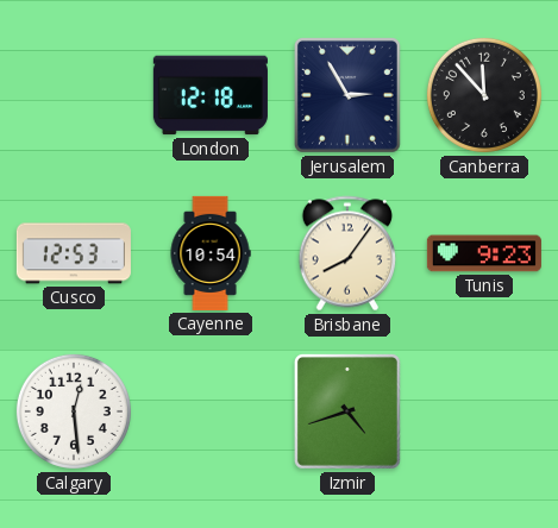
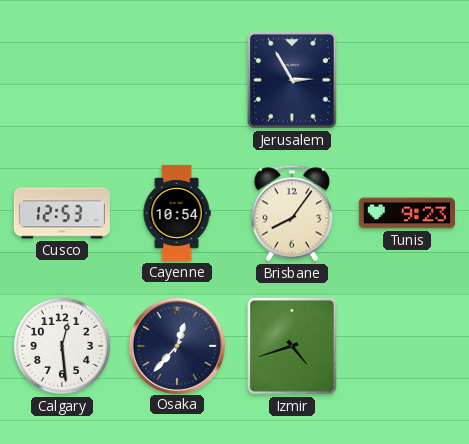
London: 12:18 -> none (211, 95)
Canberra: 11:53 -> none (484, 95)
Osaka: none -> 12:37 (176, 345)
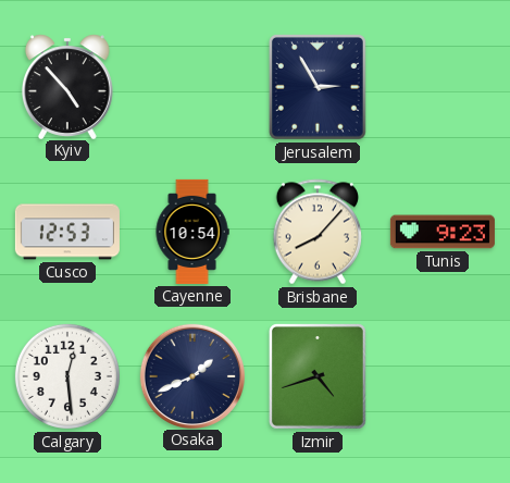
Kyiv: none -> 4:53 (67, 86)
Brisbane: 8:06 -> 8:07 (316, 232)
Osaka: 12:37 -> 1:41 (191, 375)
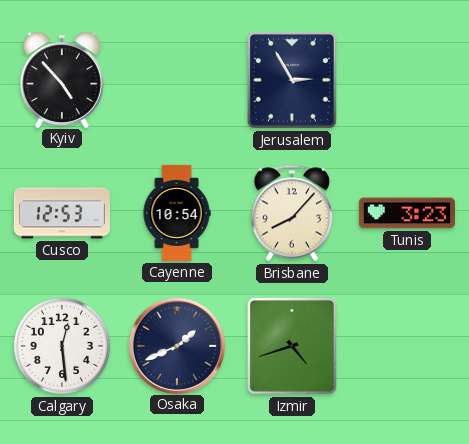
Tunis: 9:23 -> 3:23 (407, 213)
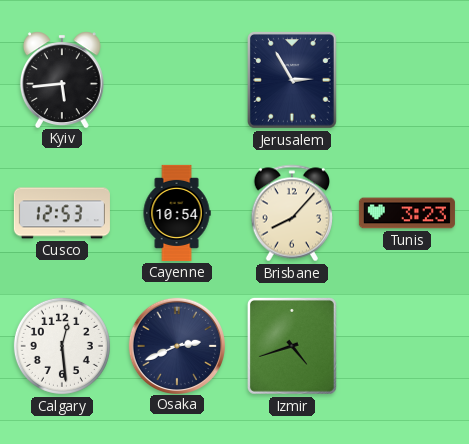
Kyiv: 4:53 -> 5:44 (62, 79)
Osaka: 1:41 -> 2:41 (176, 345)
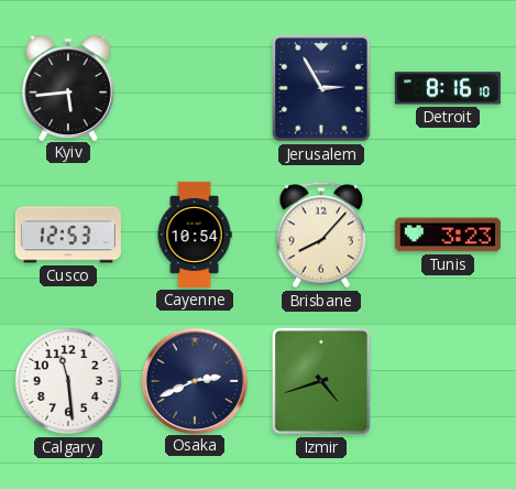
Detroit: none -> 8:16 (448, 88)
Calgary: 12:29 -> 11:29 (68, 381)
